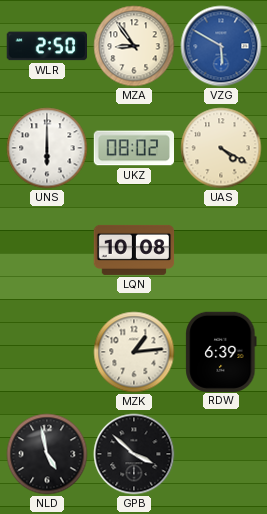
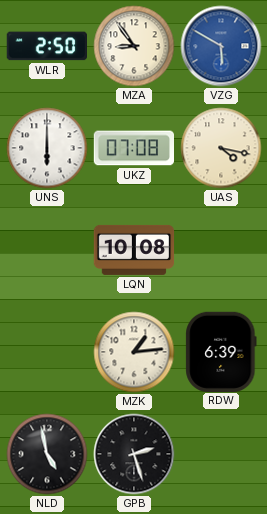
UKZ: 08:02 -> 07:08 (133, 148)
UAS: 4:20 -> 4:17 (221, 148)
GPB: 3:52 -> 2:27 (134, 454)
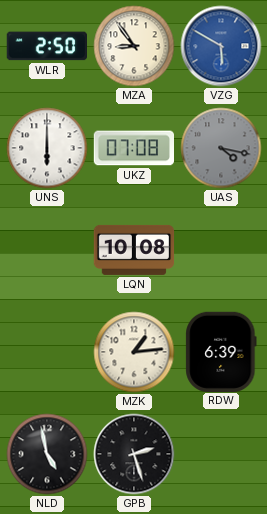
UAS dial: cream -> grey (221, 148)
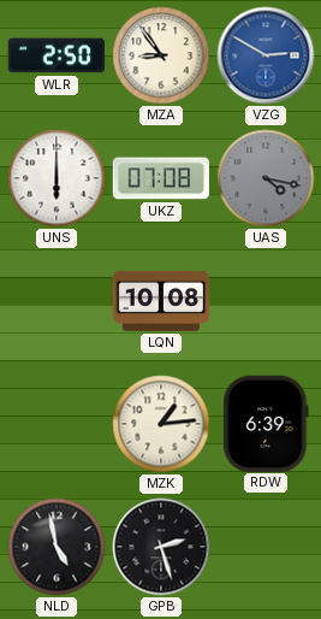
VZG: 5:50 -> 2:50 (266, 55)
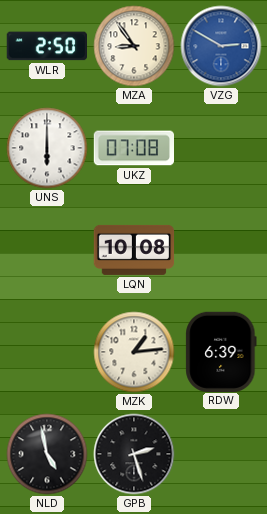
UAS: 4:17 -> none (266, 178)
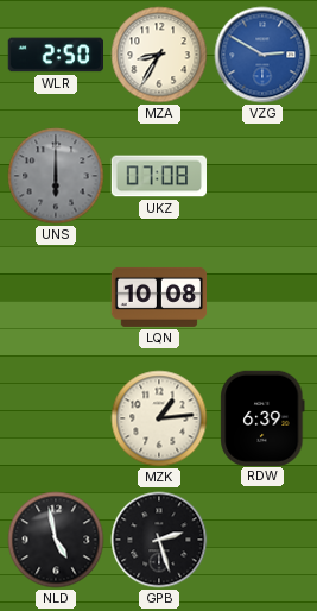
MZA: 8:54 -> 8:35 (159, 55)
UNS dial: white -> grey (56, 176)
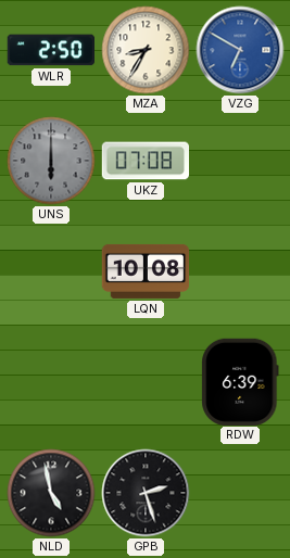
VZG: 2:50 -> 6:50 (240, 50)
MZK: 1:14 -> none (159, 418)
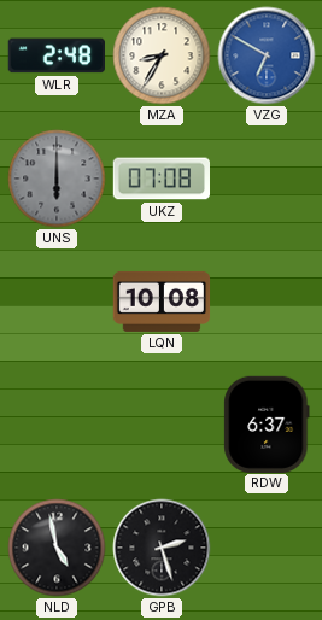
WLR: 2:50 -> 2:48 (55, 55)
RDW: 6:39 -> 6:37 (267, 423)
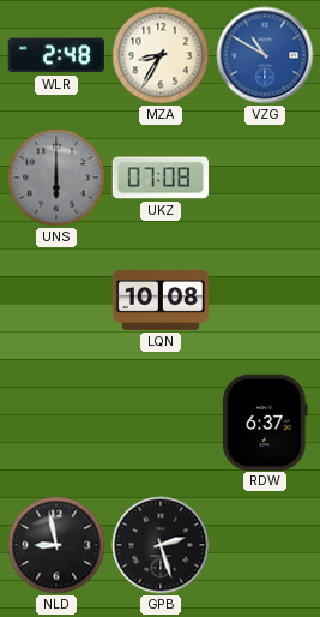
VZG: 6:50 -> 10:50 (265, 55)
NLD: 4:58 -> 8:58 (56, 545)
